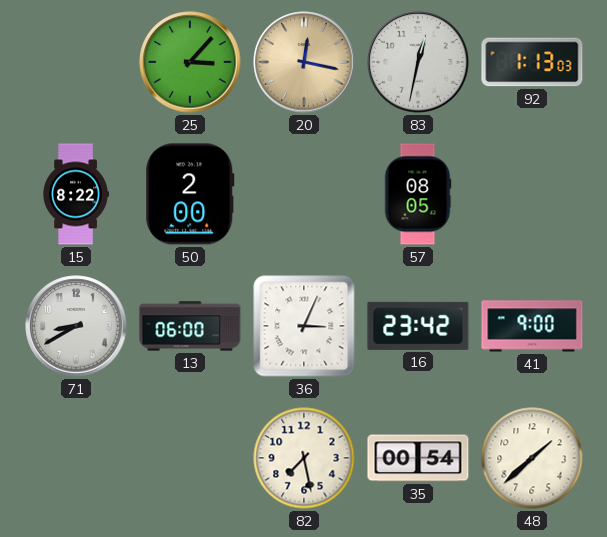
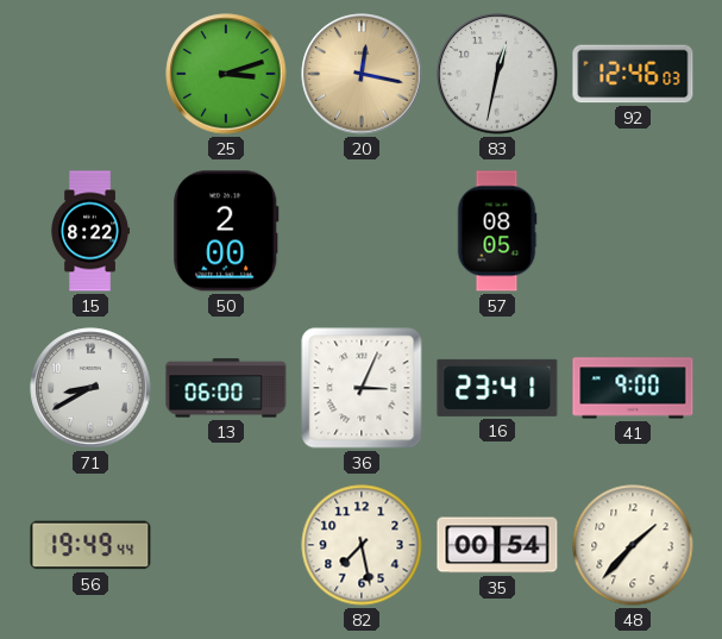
25: 3:07 -> 3:12 (226, 74)
92: 1:13 -> 12:46 (633, 74)
16: 23:42 -> 23:41 (497, 388)
56: none -> 19:49 (90, 545)
48: 1:38 -> 1:37 (633, 545)
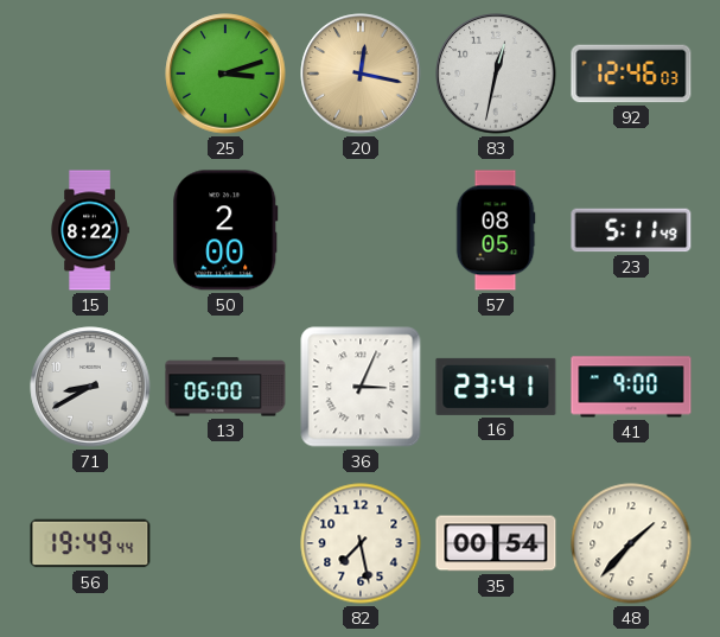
23: none -> 5:11 (631, 230)
